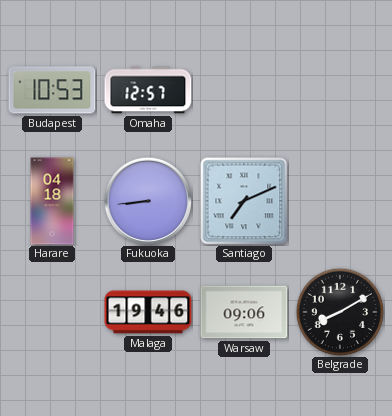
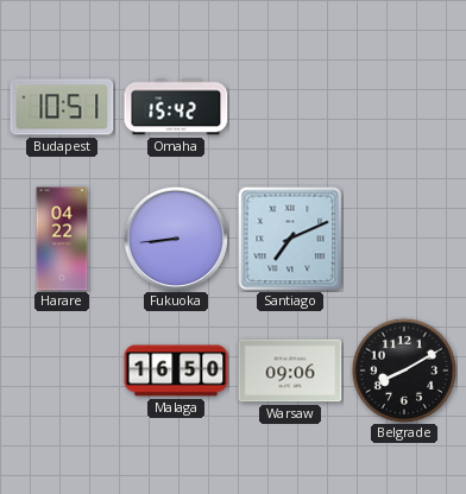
Budapest: 10:53 -> 10:51 (62, 107)
Omaha: 12:57 -> 15:42 (176, 107)
Harare: 04:18 -> 04:22 (62, 239)
Malaga: 19:46 -> 16:50 (176, 370)
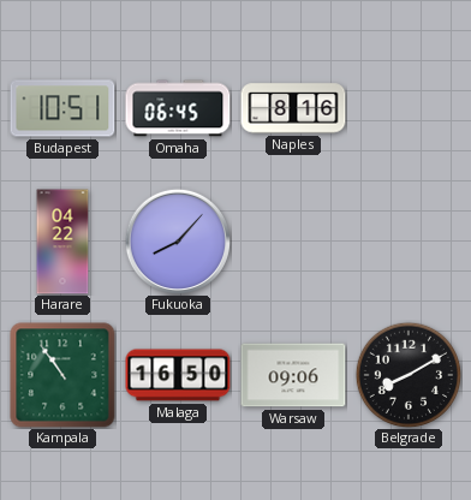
Omaha: 15:42 -> 06:45 (178, 108)
Naples: none -> 8:16 (293, 108)
Fukuoka: 8:44 -> 8:07 (178, 242)
Santiago: 7:11 -> none (290, 239)
Kampala: none -> 10:54 (62, 375)
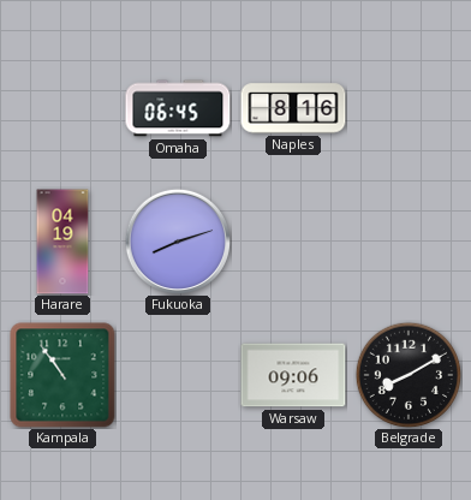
Budapest: 10:51 -> none (62, 108)
Harare: 04:22 -> 04:19 (62, 242)
Fukuoka: 8:07 -> 8:12 (178, 242)
Malaga: 16:50 -> none (178, 375)
